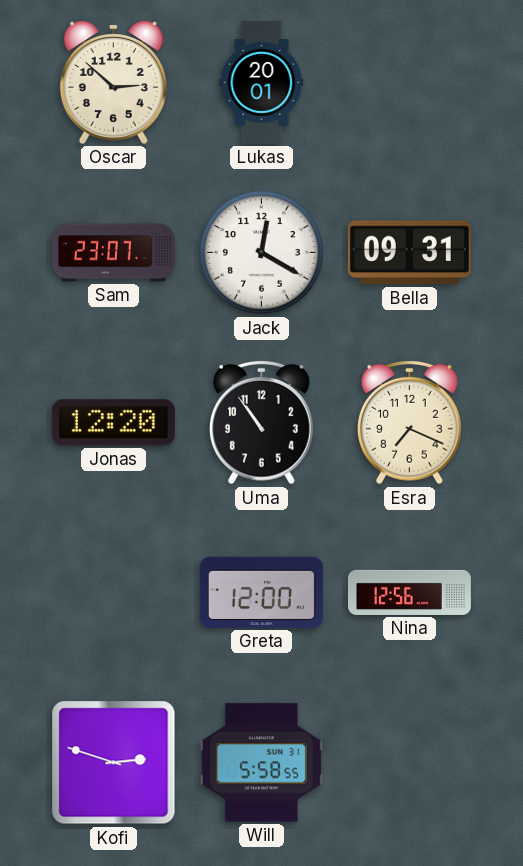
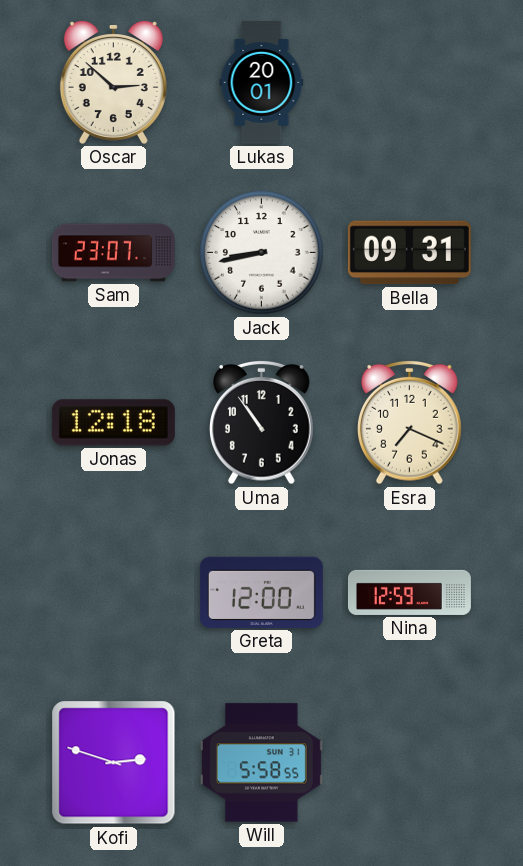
Jack: 12:20 -> 8:43 (262, 253)
Jonas: 12:20 -> 12:18 (113, 423)
Nina: 12:56 -> 12:59 (409, 592)
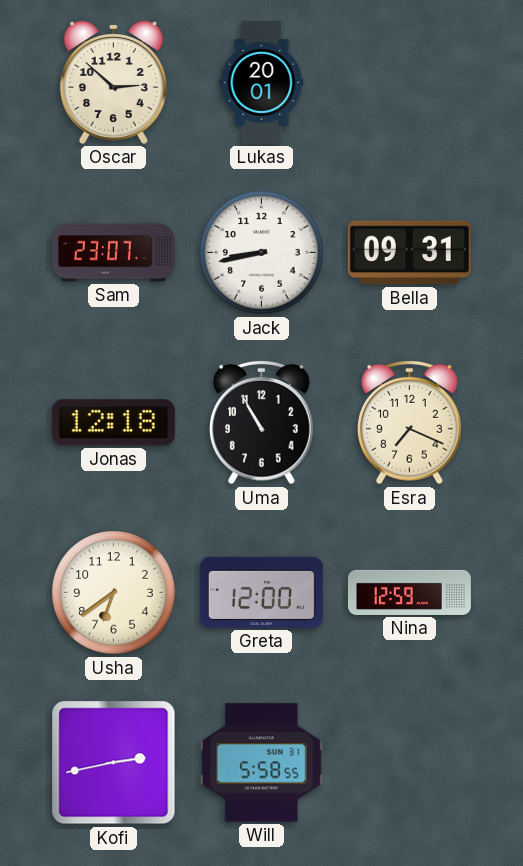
Uma: 10:54 -> 10:55 (262, 422)
Usha: none -> 6:39 (114, 593)
Kofi: 2:48 -> 2:43 (114, 763)
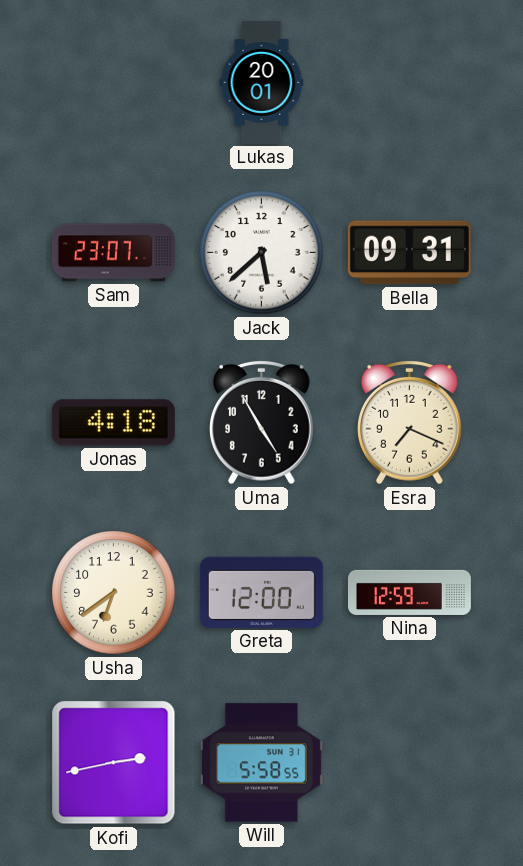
Oscar: 2:52 -> none (113, 83)
Jack: 8:43 -> 5:38 (262, 253)
Jonas: 12:18 -> 4:18 (113, 423)
Uma: 10:55 -> 4:55 (262, 422)
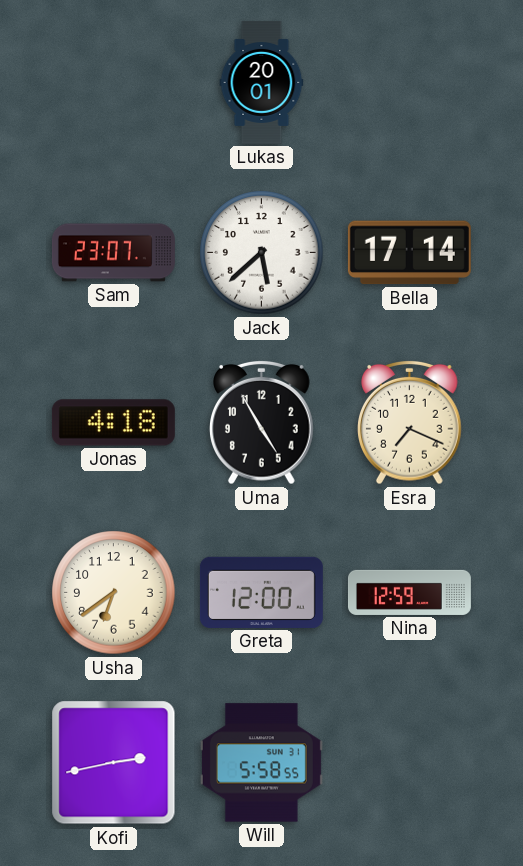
Bella: 09:31 -> 17:14 (409, 253)
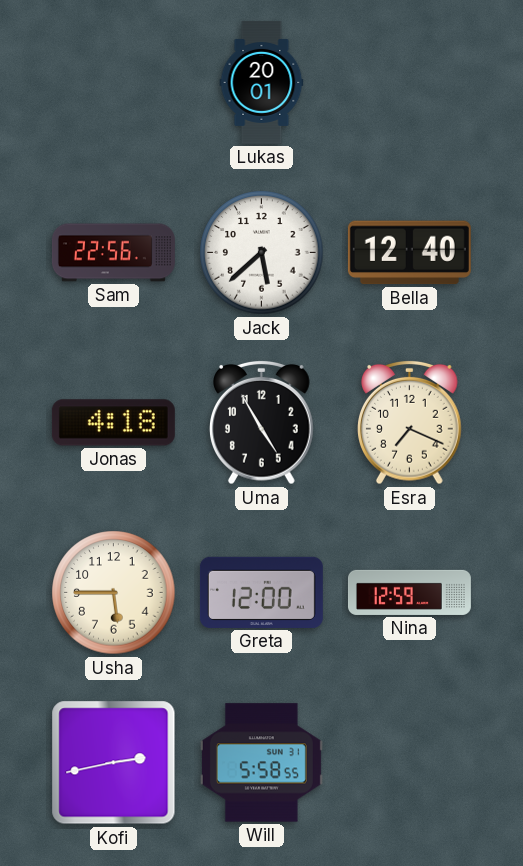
Sam: 23:07 -> 22:56 (113, 253)
Bella: 17:14 -> 12:40 (409, 253)
Usha: 6:39 -> 5:45 (114, 593)
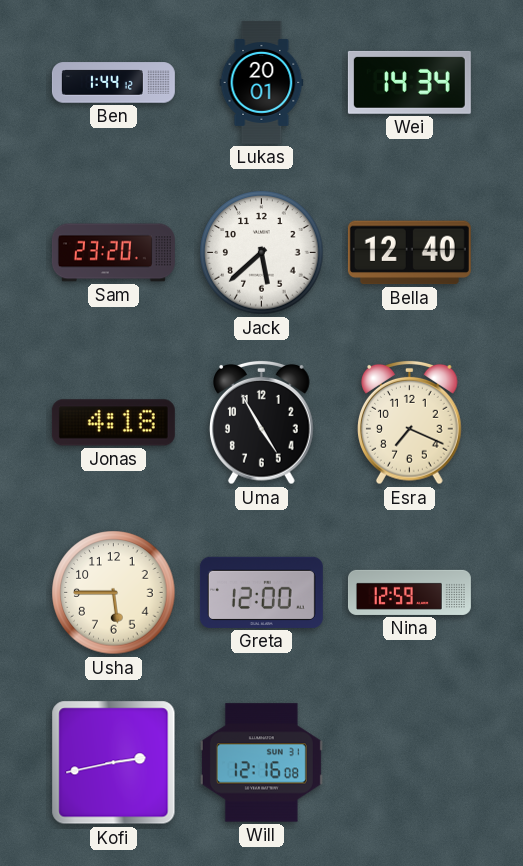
Ben: none -> 1:44 (113, 83)
Wei: none -> 14:34 (409, 82)
Sam: 22:56 -> 23:20 (113, 253)
Will: 5:58 -> 12:16 (261, 763)
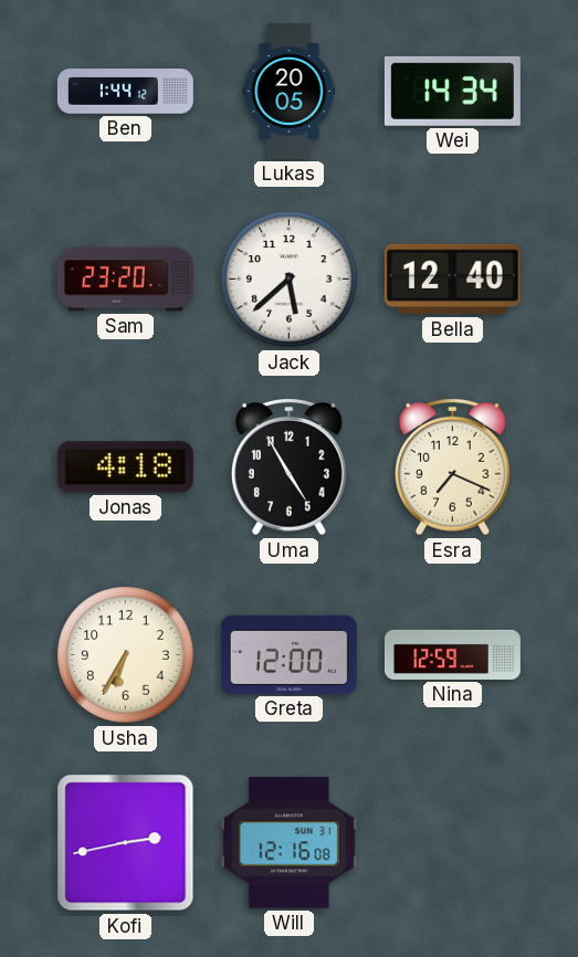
Lukas: 20:01 -> 20:05 (290, 91)
Usha: 5:45 -> 6:35 (126, 655)
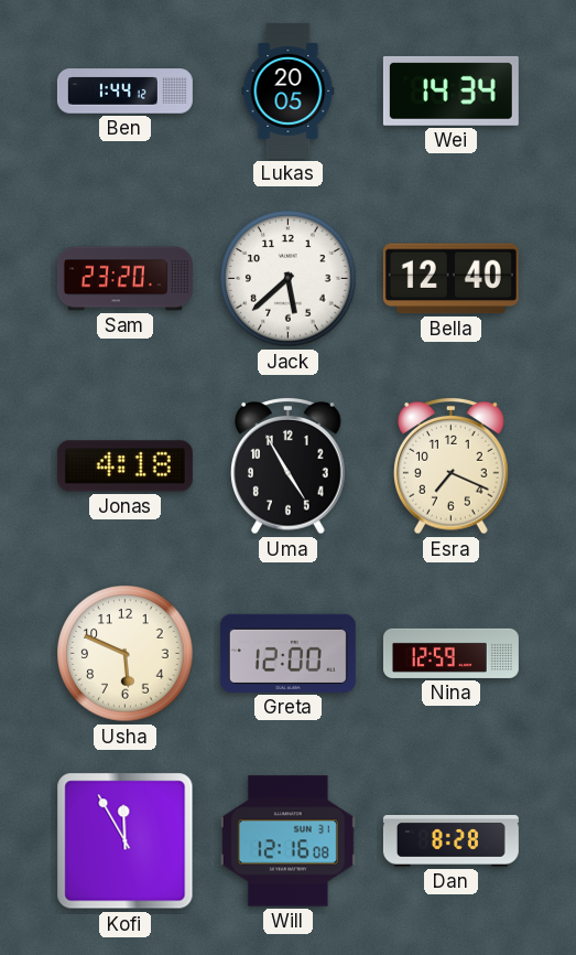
Usha: 6:35 -> 5:49 (126, 654)
Kofi: 2:43 -> 11:55 (126, 841)
Dan: none -> 8:28 (450, 841)
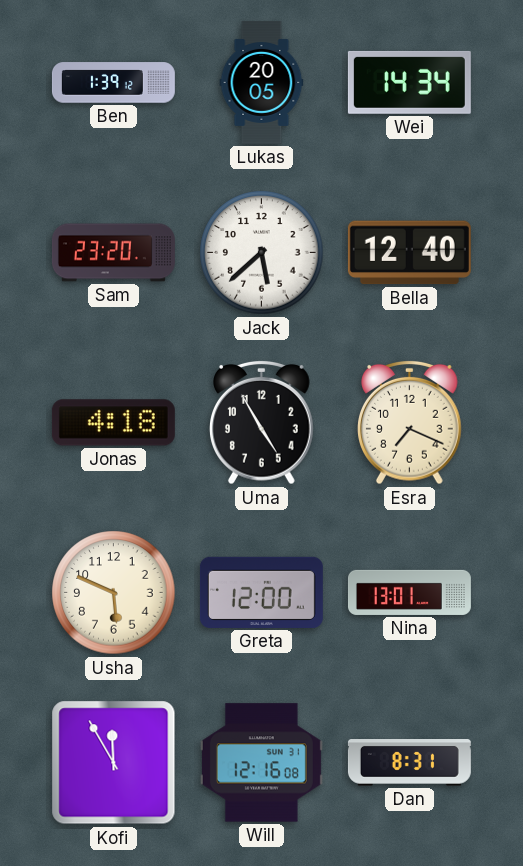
Ben: 1:44 -> 1:39 (113, 83)
Nina: 12:59 -> 13:01 (409, 592)
Dan: 8:28 -> 8:31 (409, 763)
